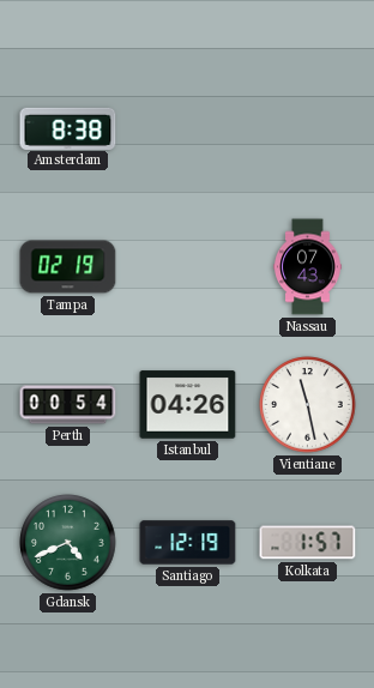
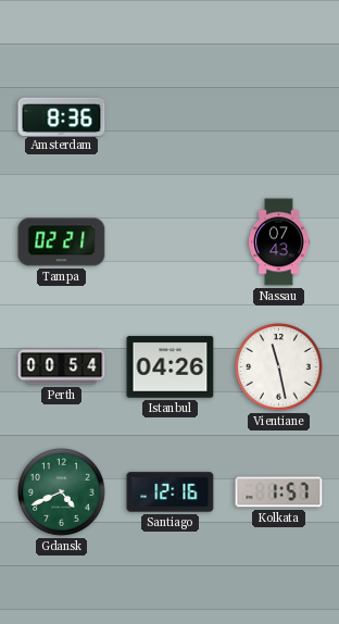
Amsterdam: 8:38 -> 8:36 (62, 116)
Tampa: 02:19 -> 02:21 (62, 242)
Santiago: 12:19 -> 12:16 (171, 492)
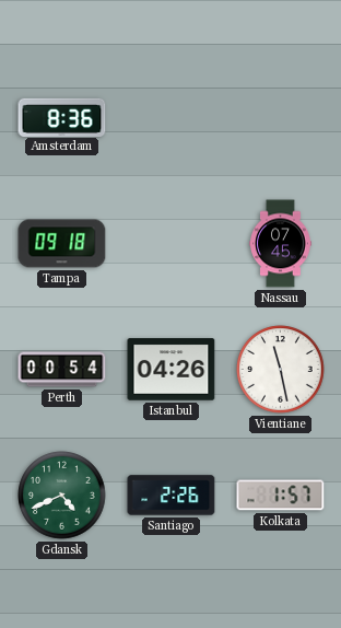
Tampa: 02:21 -> 09:18 (62, 244)
Nassau: 07:43 -> 07:45 (281, 244)
Santiago: 12:16 -> 2:26 (172, 496)
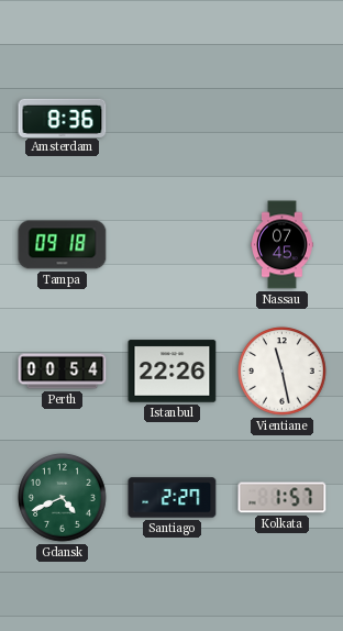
Istanbul: 04:26 -> 22:26 (173, 372)
Santiago: 2:26 -> 2:27 (173, 498)
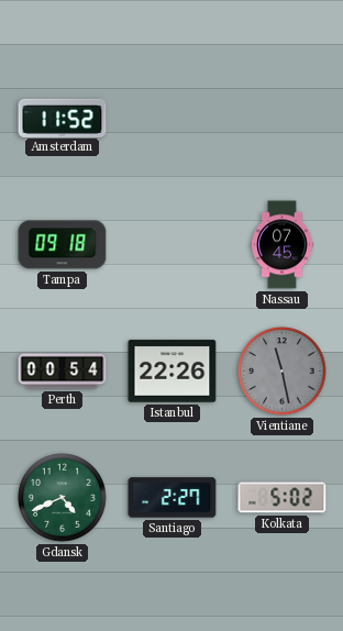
Amsterdam: 8:36 -> 11:52 (63, 118)
Vientiane dial: white -> grey (283, 372)
Kolkata: 1:57 -> 5:02 (283, 498)
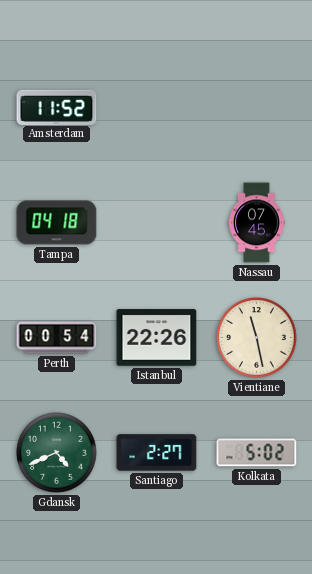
Tampa: 09:18 -> 04:18 (57, 223)
Vientiane dial: grey -> cream (257, 338)
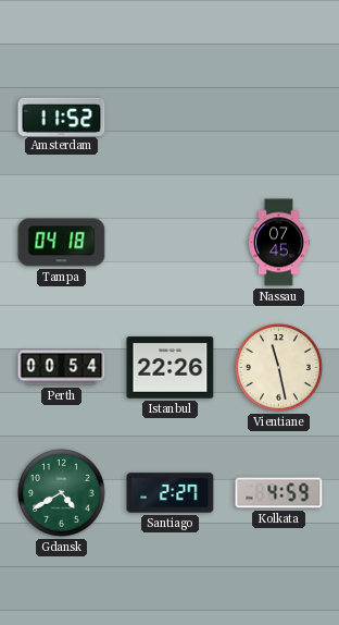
Gdansk: 4:41 -> 4:40 (62, 493)
Kolkata: 5:02 -> 4:59 (279, 493)
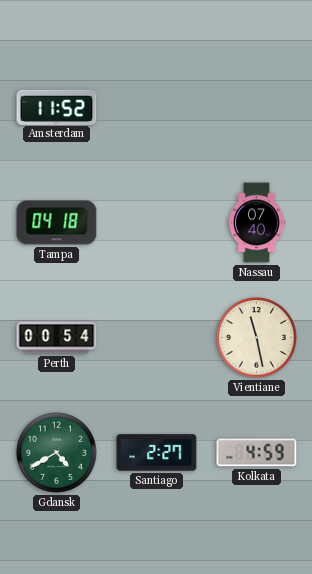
Nassau: 07:45 -> 07:40 (257, 223)
Istanbul: 22:26 -> none (171, 368)
